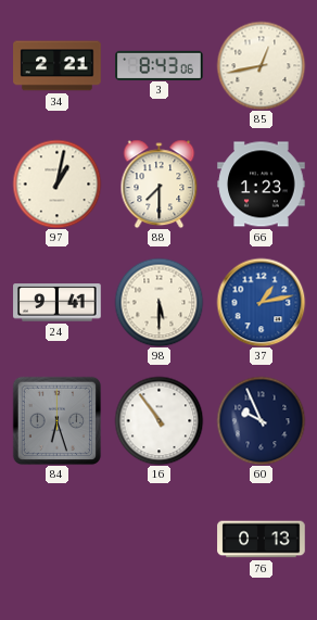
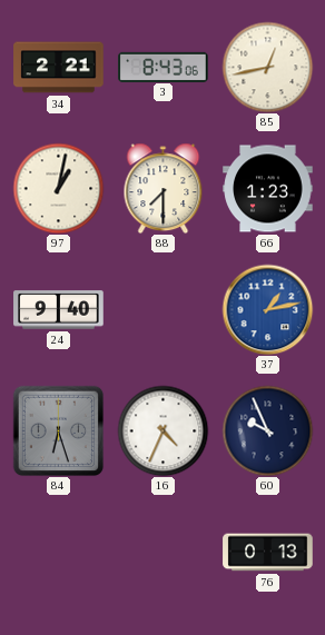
24: 9:41 -> 9:40 (59, 310)
98: 5:30 -> none (158, 302)
16: 10:54 -> 4:34 (162, 430)
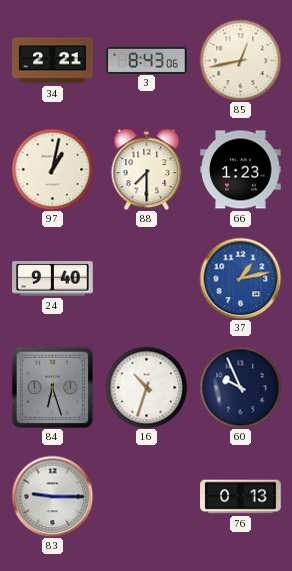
16: 4:34 -> 10:33 (146, 387)
83: none -> 9:15 (52, 496)
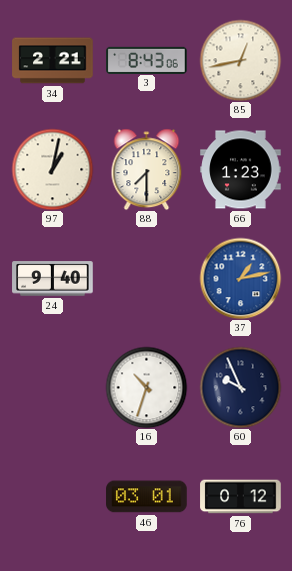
84: 6:27 -> none (52, 387)
83: 9:15 -> none (52, 496)
46: none -> 03:01 (147, 497)
76: 0:13 -> 0:12 (241, 497)
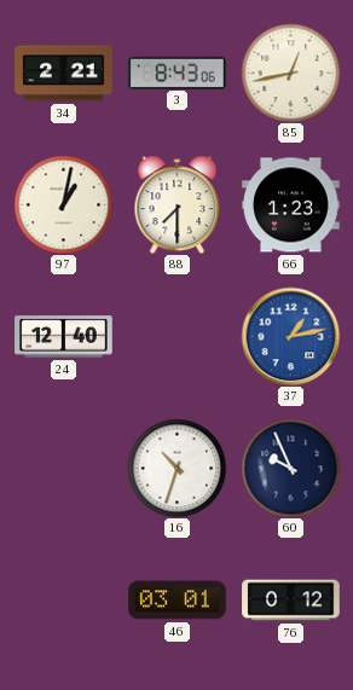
24: 9:40 -> 12:40 (64, 337)
